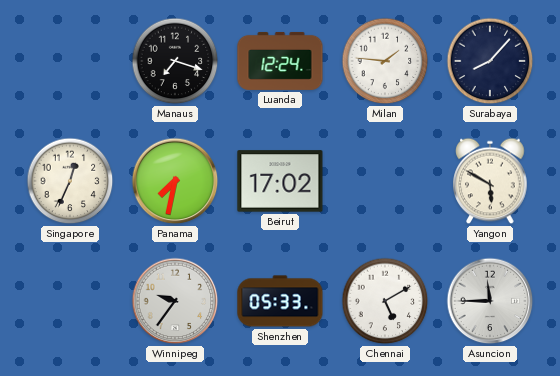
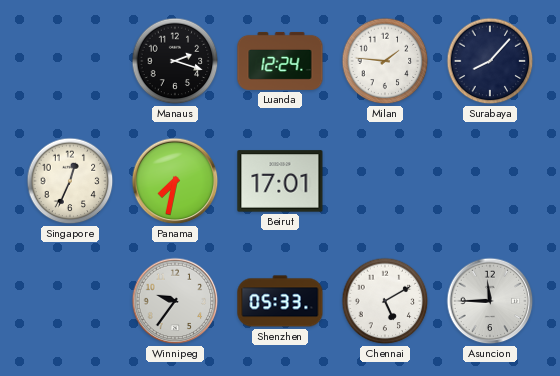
Manaus: 7:18 -> 2:18 (175, 61)
Beirut: 17:02 -> 17:01 (280, 181)
Yangon: 5:50 -> none (490, 181)
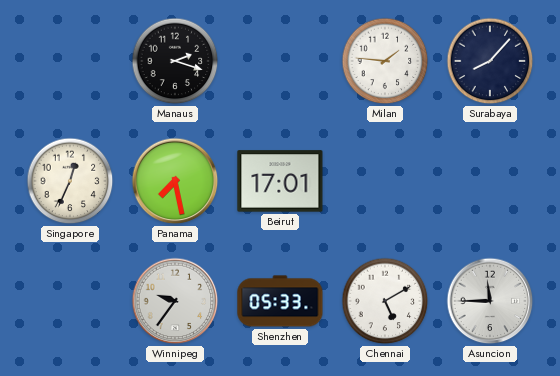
Luanda: 12:24 -> none (280, 61)
Panama: 7:32 -> 7:28 (175, 181)
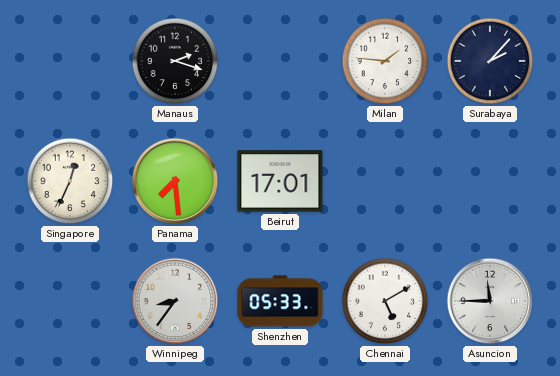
Surabaya: 8:07 -> 2:07 (490, 61)
Panama: 7:28 -> 7:29 (175, 181)
Winnipeg: 9:36 -> 8:36 (175, 301)
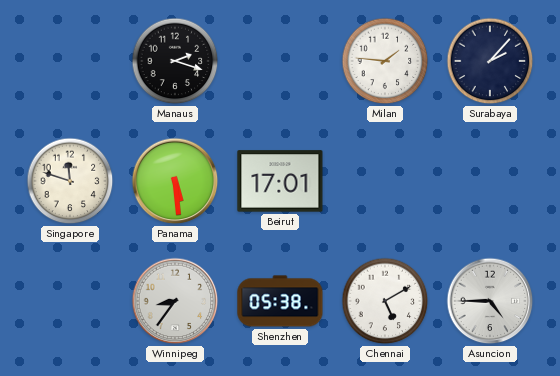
Singapore: 12:34 -> 11:48 (70, 181)
Panama: 7:29 -> 5:29 (175, 181)
Shenzhen: 05:33 -> 05:38 (280, 301)
Asuncion: 11:45 -> 4:45 (490, 301)
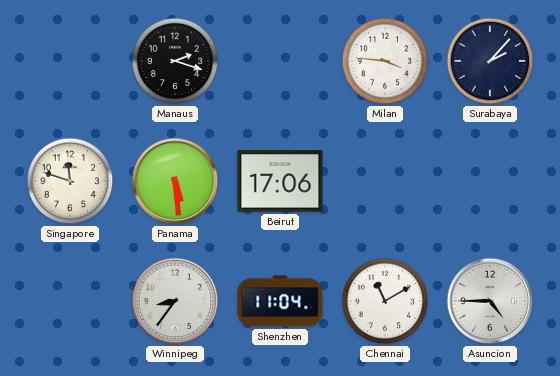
Milan: 1:46 -> 3:46 (385, 61)
Beirut: 17:01 -> 17:06 (280, 181)
Shenzhen: 05:38 -> 11:04 (280, 301)
Chennai: 5:10 -> 11:10 (385, 301)
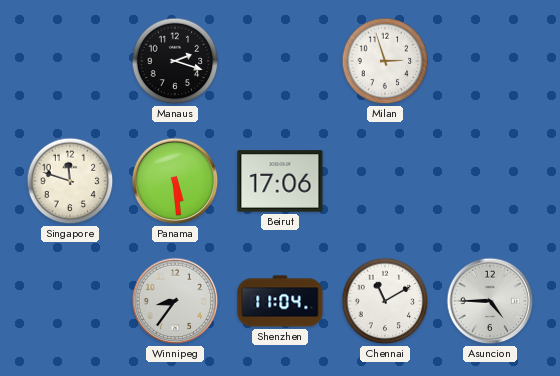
Milan: 3:46 -> 2:57 (385, 61)
Surabaya: 2:07 -> none (490, 61)
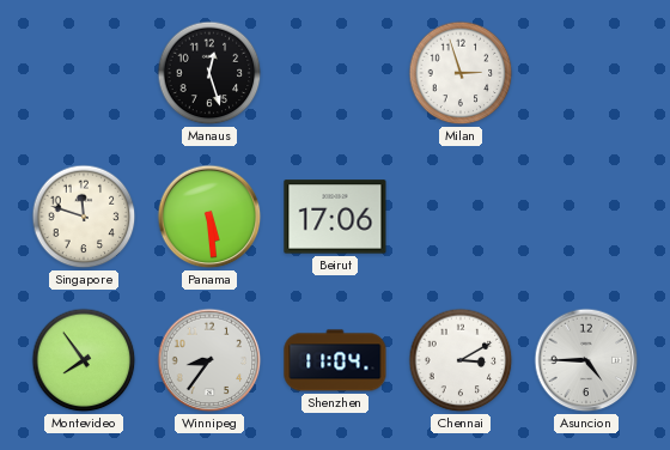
Manaus: 2:18 -> 12:27 (209, 73)
Montevideo: none -> 7:54 (84, 360)
Chennai: 11:10 -> 3:10 (461, 360)
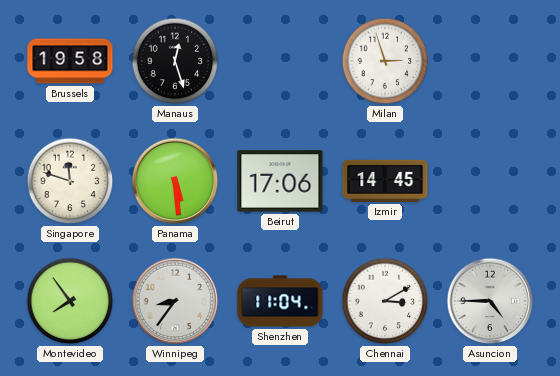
Brussels: none -> 19:58 (70, 61)
Izmir: none -> 14:45 (385, 181)
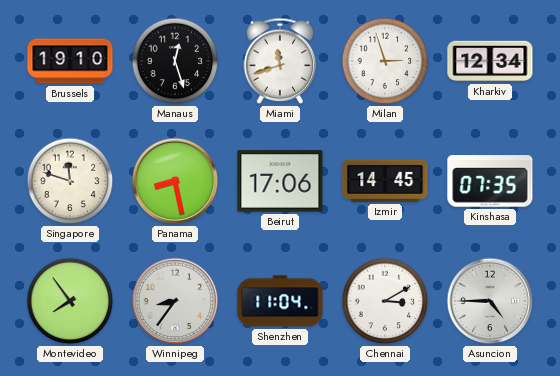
Brussels: 19:58 -> 19:10 (70, 61)
Miami: none -> 11:42 (280, 61)
Kharkiv: none -> 12:34 (490, 61)
Panama: 5:29 -> 8:28 (175, 181)
Kinshasa: none -> 07:35 (490, 181)
